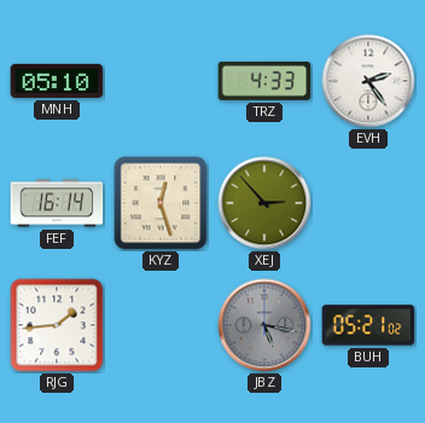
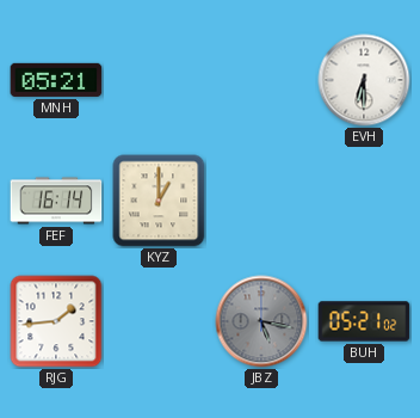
MNH: 05:10 -> 05:21 (56, 80)
TRZ: 4:33 -> none (264, 81)
EVH: 2:24 -> 6:30 (364, 80)
KYZ: 12:27 -> 1:00 (159, 201)
XEJ: 2:53 -> none (264, 203)
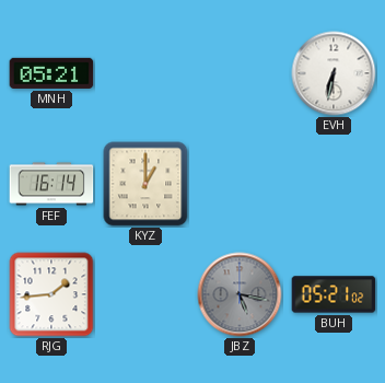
EVH: 6:30 -> 6:32 (334, 73)
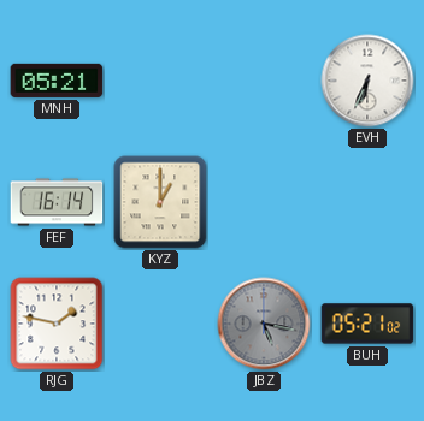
EVH: 6:32 -> 6:34 (367, 81)
RJG: 1:44 -> 1:47 (57, 324)
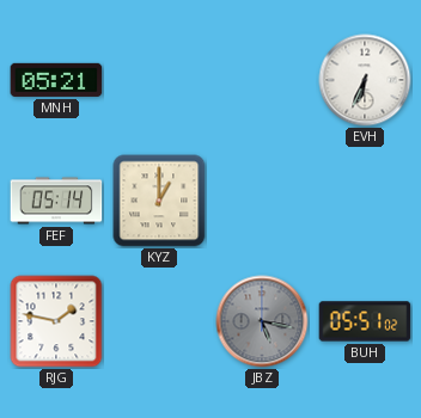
FEF: 16:14 -> 05:14 (56, 201)
BUH: 05:21 -> 05:51 (365, 321)
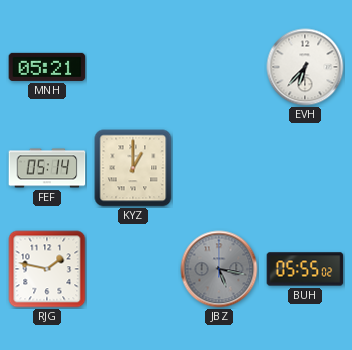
EVH: 6:34 -> 6:37 (305, 67)
BUH: 05:51 -> 05:55 (305, 269)
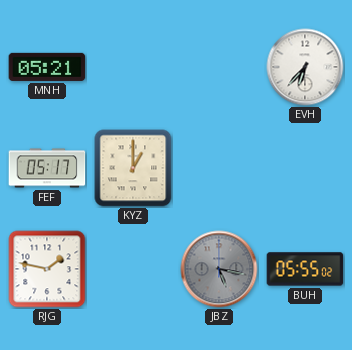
FEF: 05:14 -> 05:17 (47, 168)
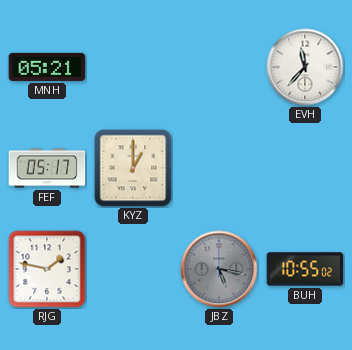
EVH: 6:37 -> 11:37 (305, 67)
BUH: 05:55 -> 10:55 (305, 269)
